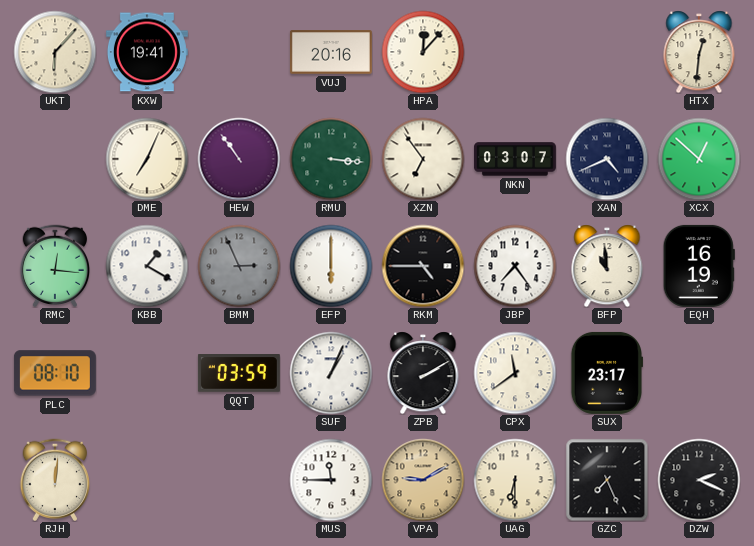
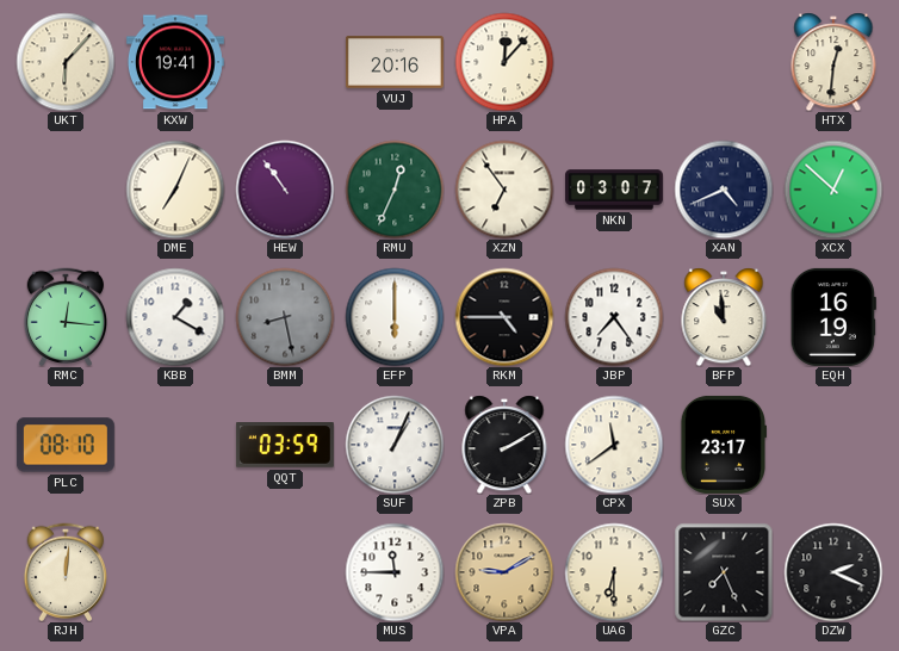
RMU: 3:16 -> 12:34 (395, 190)
BMM: 2:56 -> 8:28 (285, 317)
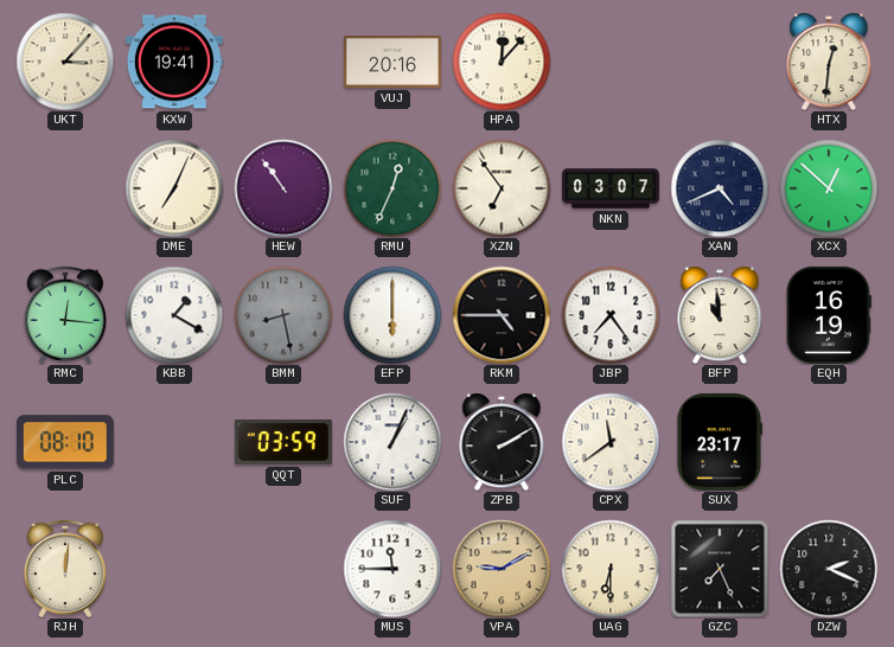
UKT: 6:07 -> 3:07 (65, 62)
